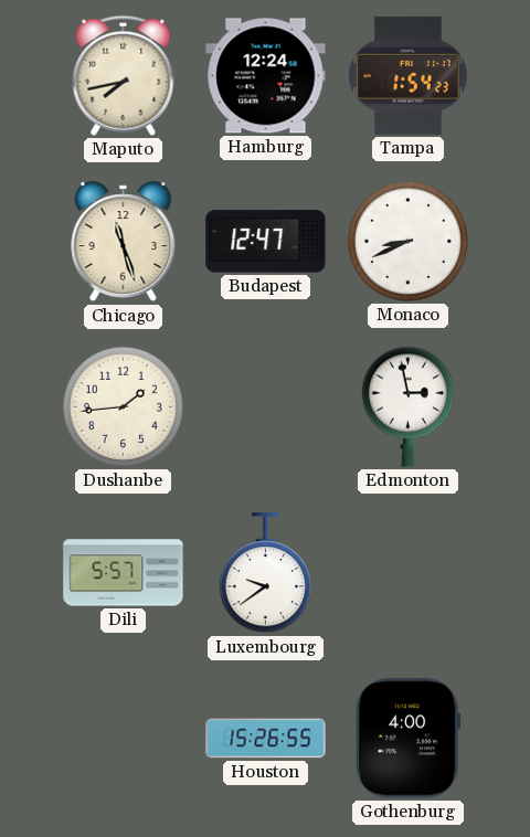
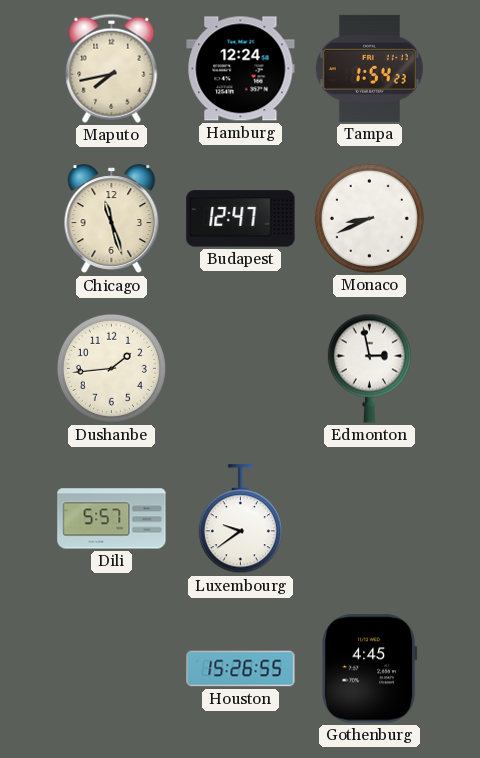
Gothenburg: 4:00 -> 4:45 (370, 669)
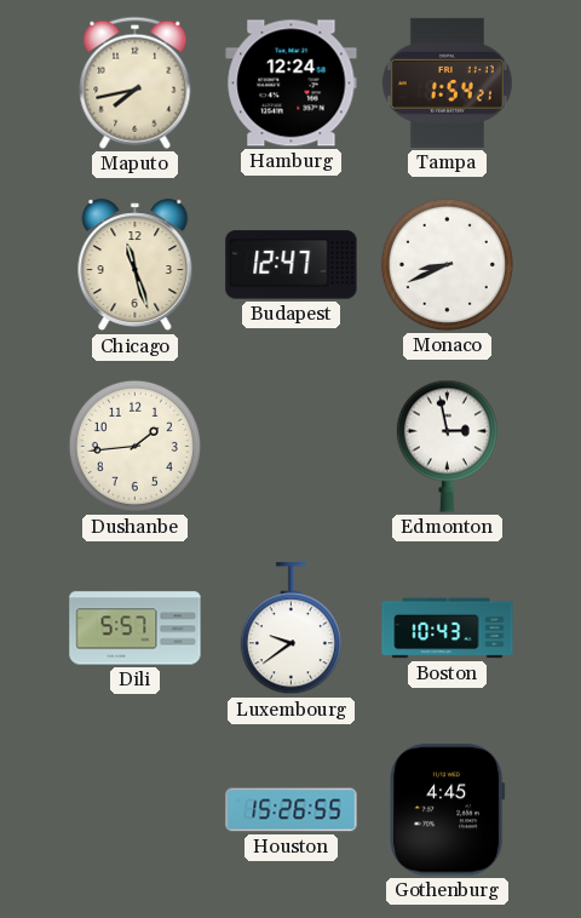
Tampa: 1:54:23 -> 1:54:21 (447, 82)
Boston: none -> 10:43 (448, 629)
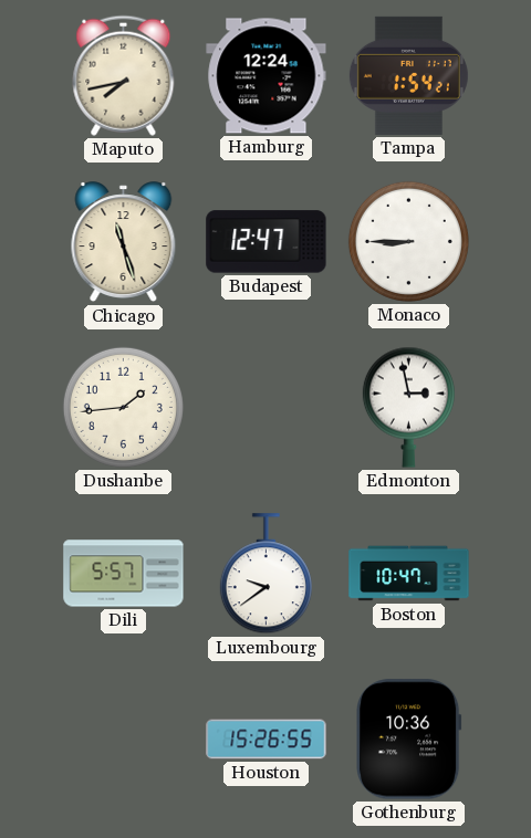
Monaco: 8:41 -> 8:45 (408, 241)
Boston: 10:43 -> 10:47 (409, 574)
Gothenburg: 4:45 -> 10:36 (409, 740)
